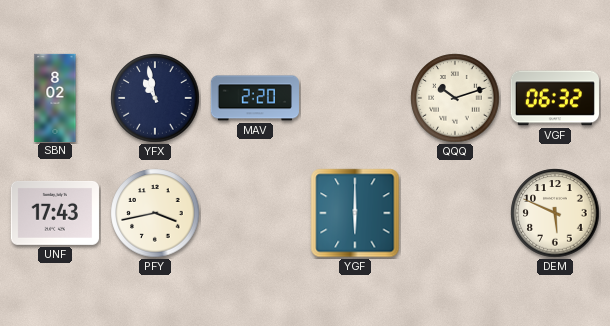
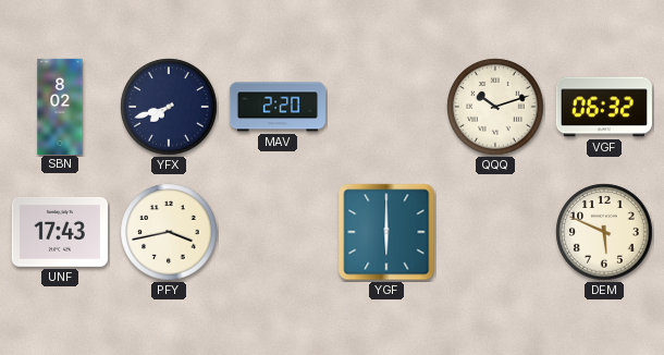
YFX: 10:58 -> 7:42 (169, 107)
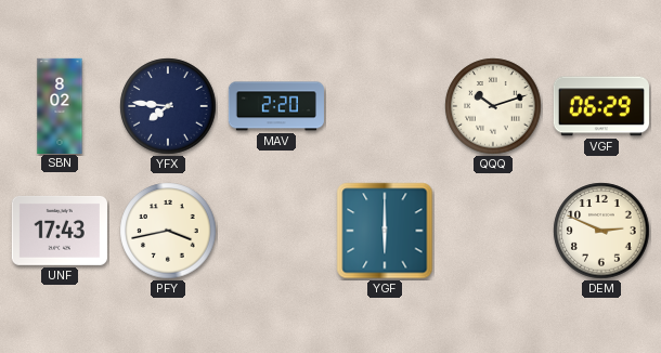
YFX: 7:42 -> 7:46 (168, 106)
VGF: 06:32 -> 06:29 (601, 106)
DEM: 5:49 -> 2:49 (601, 231)
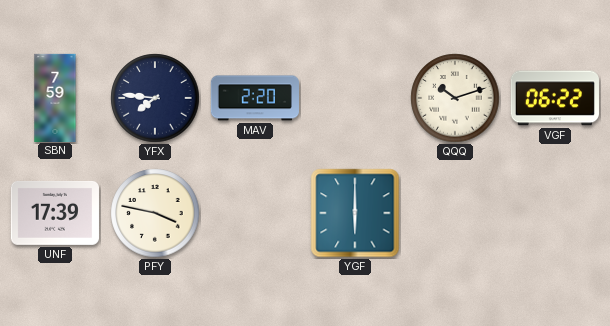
SBN: 8:02 -> 7:59 (55, 97)
VGF: 06:29 -> 06:22 (555, 98)
UNF: 17:43 -> 17:39 (55, 213)
PFY: 3:43 -> 3:47 (155, 213)
DEM: 2:49 -> none (601, 231)
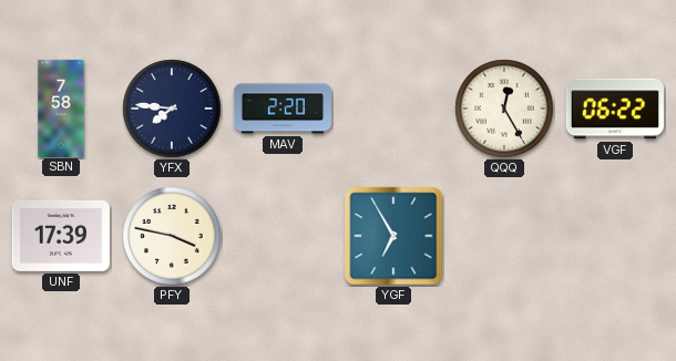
SBN: 7:59 -> 7:58 (61, 107)
QQQ: 10:12 -> 12:25 (504, 109)
YGF: 6:00 -> 6:55 (393, 236)
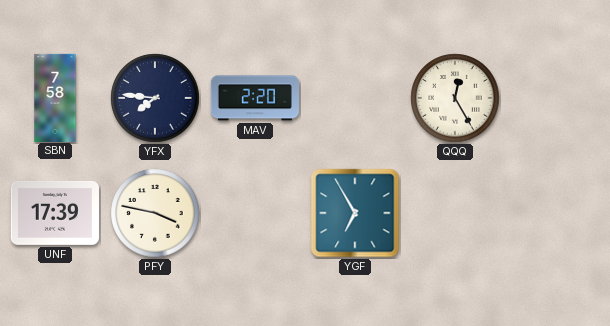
VGF: 06:22 -> none (615, 109)
